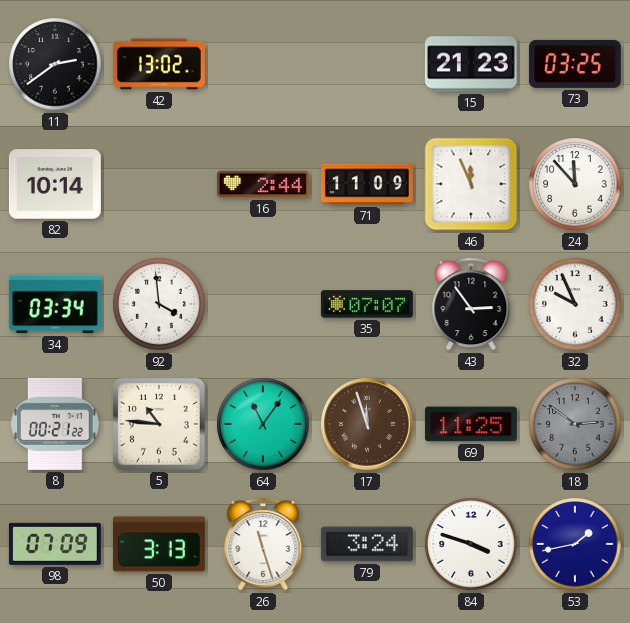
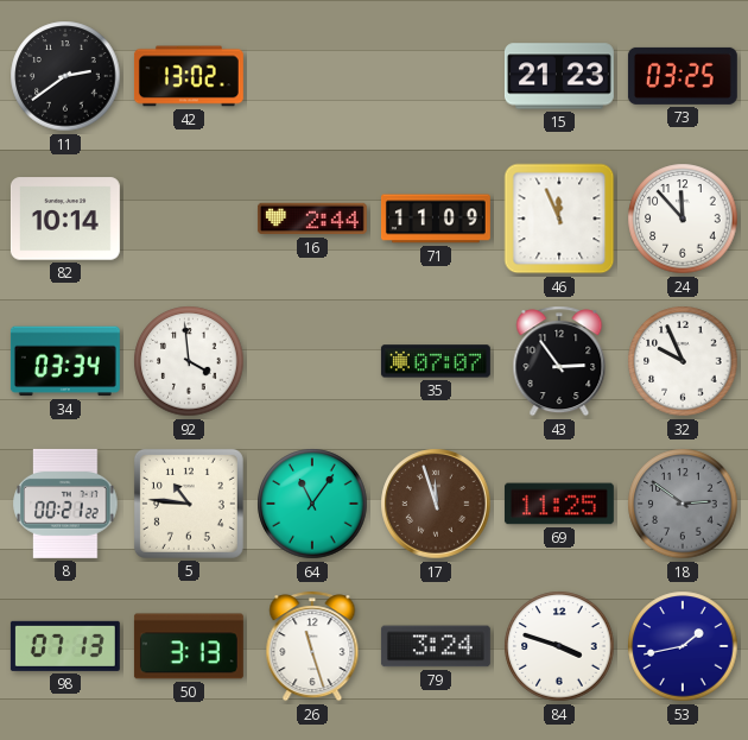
98: 07:09 -> 07:13 (65, 646)
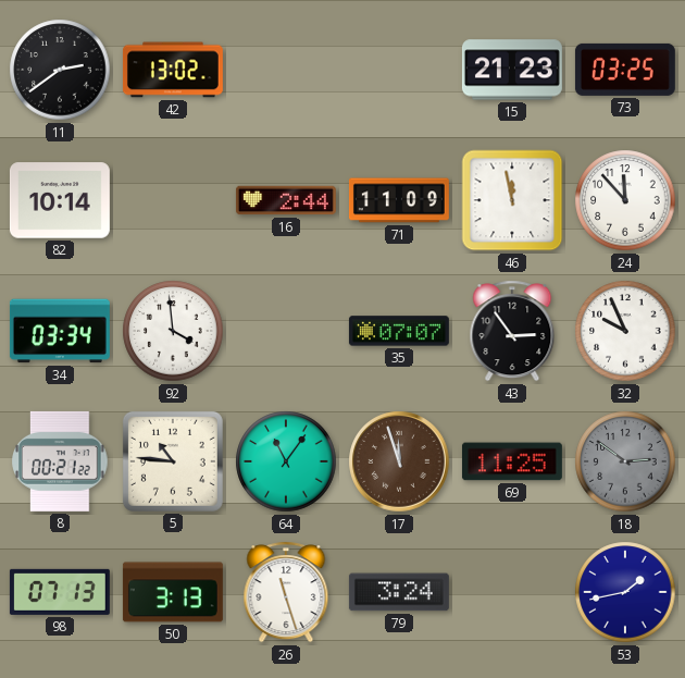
46: 11:56 -> 11:58 (512, 200)
84: 3:48 -> none (559, 646)
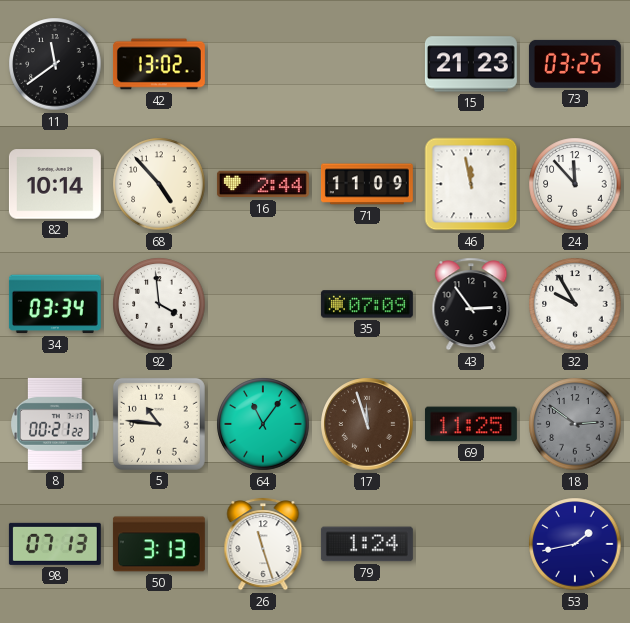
11: 2:39 -> 11:39 (55, 64)
68: none -> 4:53 (159, 184)
35: 07:07 -> 07:09 (367, 304)
32: 9:56 -> 9:55 (575, 304)
79: 3:24 -> 1:24 (367, 544)
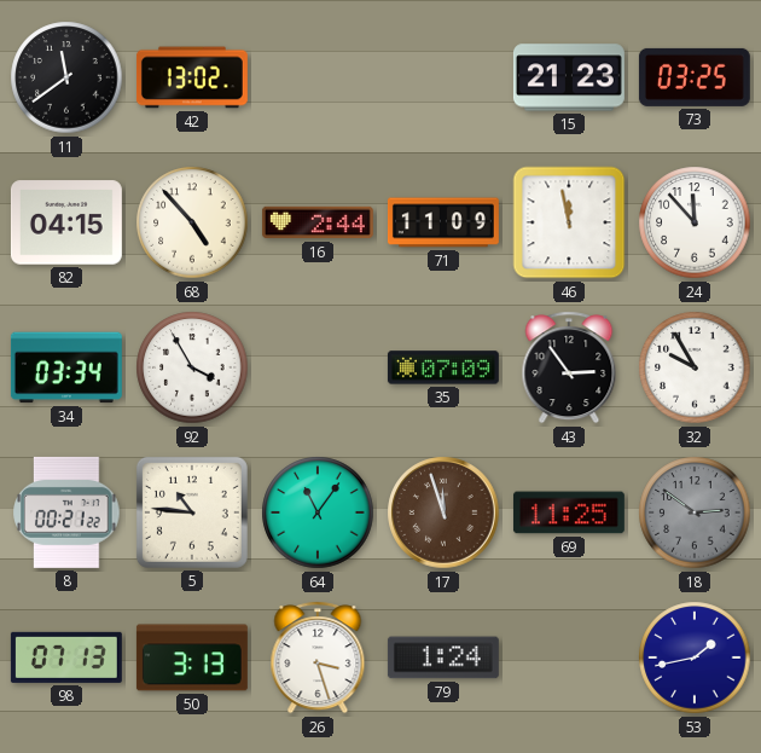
82: 10:14 -> 04:15 (66, 222)
92: 3:59 -> 3:55 (192, 367)
26: 11:27 -> 3:27 (318, 658)
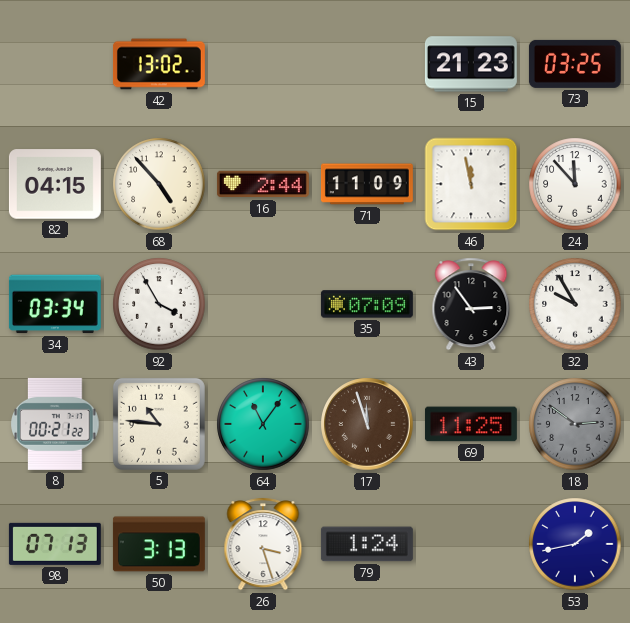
11: 11:39 -> none (66, 77)
